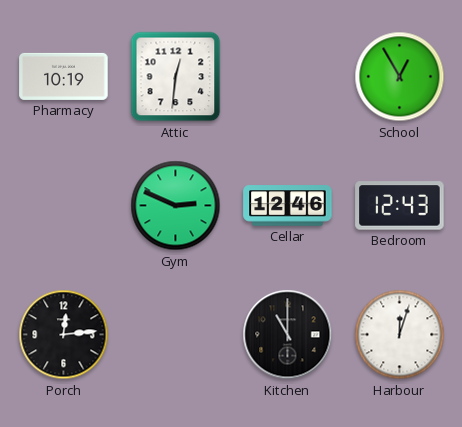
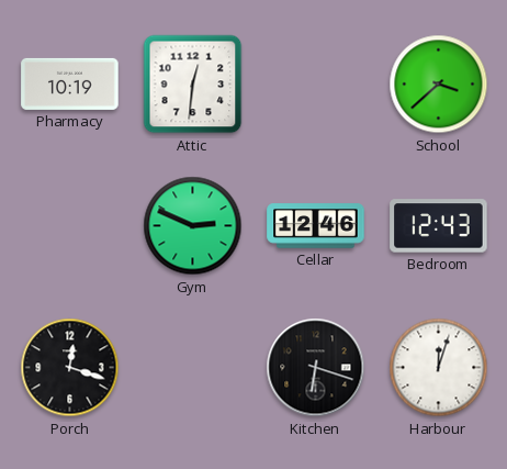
School: 12:55 -> 3:38 (439, 85)
Porch: 12:14 -> 12:18 (70, 368)
Kitchen: 11:00 -> 6:18 (316, 368)
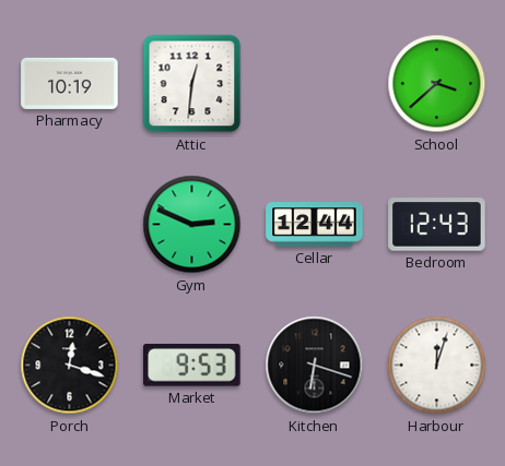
Cellar: 12:46 -> 12:44 (315, 225)
Market: none -> 9:53 (192, 366)
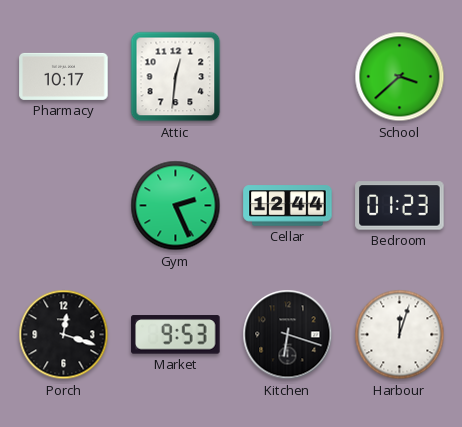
Pharmacy: 10:19 -> 10:17 (64, 76)
Gym: 2:49 -> 2:26 (176, 206)
Bedroom: 12:43 -> 01:23 (400, 206)
